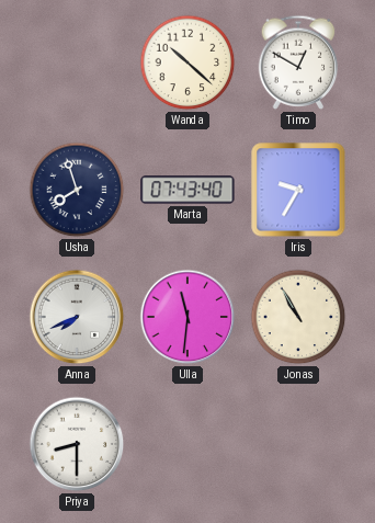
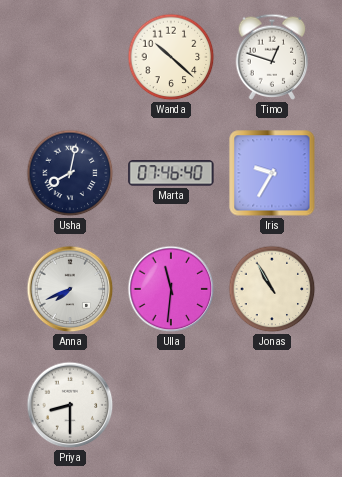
Timo: 12:50 -> 12:48 (272, 57)
Usha: 7:57 -> 8:02 (70, 173)
Marta: 07:43 -> 07:46 (171, 173)
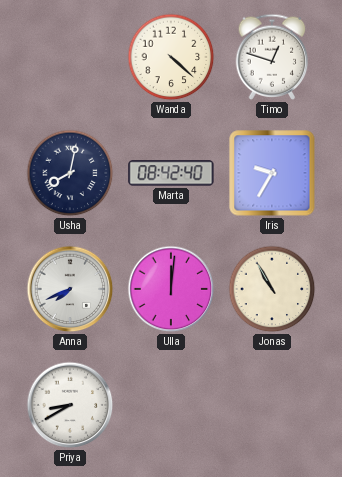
Wanda: 10:22 -> 4:22 (171, 57)
Marta: 07:46 -> 08:42 (171, 173)
Ulla: 11:31 -> 12:01 (171, 289)
Priya: 8:30 -> 8:40 (70, 405)
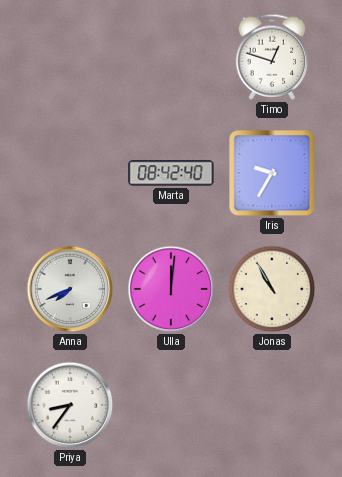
Wanda: 4:22 -> none (171, 57)
Usha: 8:02 -> none (70, 173)
Priya: 8:40 -> 8:36 (70, 405)
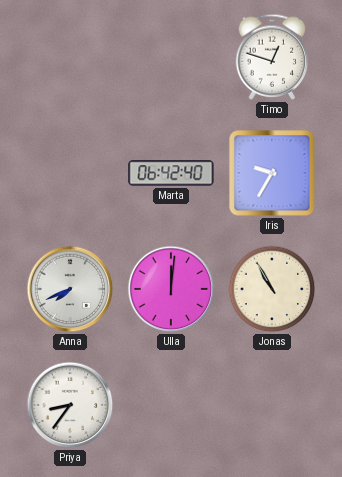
Marta: 08:42 -> 06:42 (171, 173)
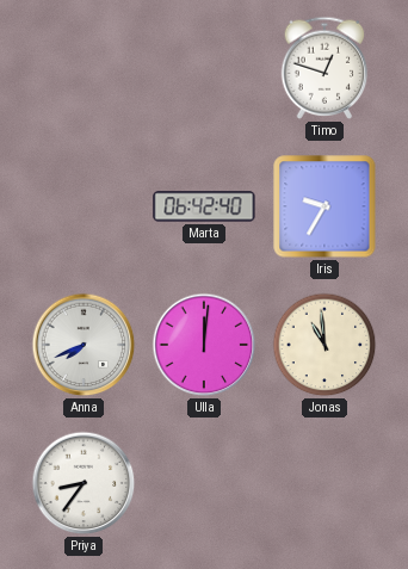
Jonas: 10:55 -> 10:59 (324, 345)
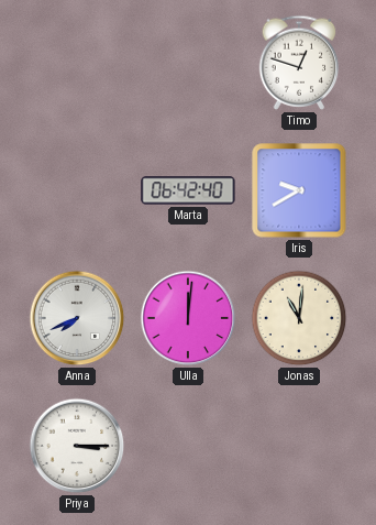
Iris: 9:35 -> 9:40 (299, 190)
Jonas: 10:59 -> 11:01 (299, 318)
Priya: 8:36 -> 3:15 (77, 446)
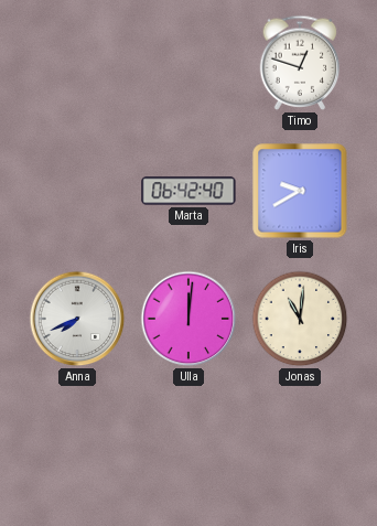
Priya: 3:15 -> none (77, 446)
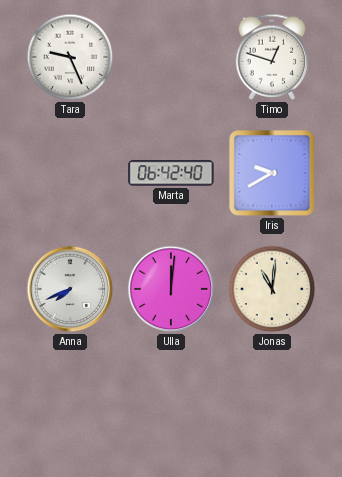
Tara: none -> 9:26 (70, 57)
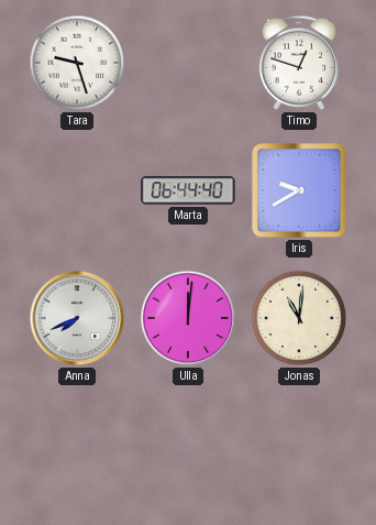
Tara: 9:26 -> 9:27 (77, 63)
Marta: 06:42 -> 06:44 (188, 190)
